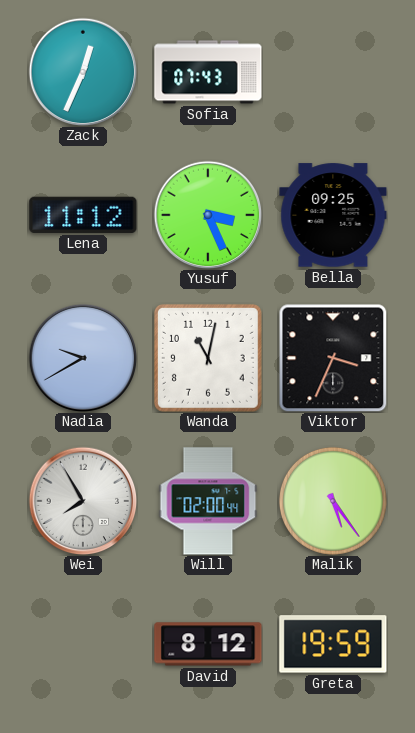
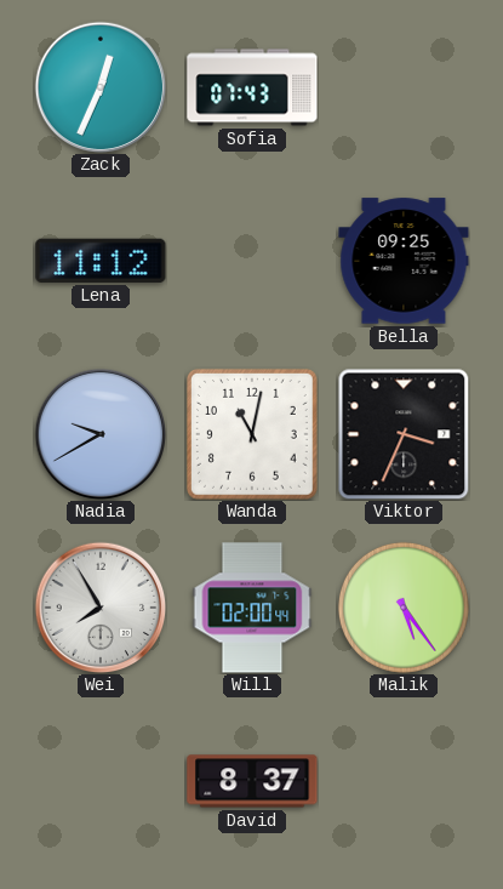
Yusuf: 3:26 -> none (208, 215)
David: 8:12 -> 8:37 (252, 781)
Greta: 19:59 -> none (333, 644)
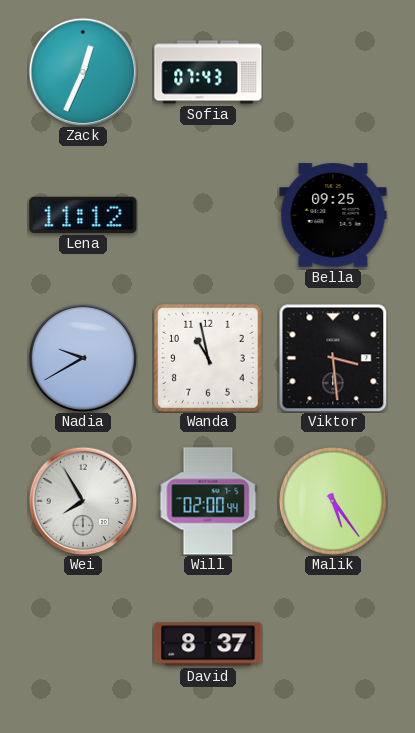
Wanda: 11:02 -> 10:58 (208, 358)
Viktor: 3:34 -> 3:29 (333, 358)
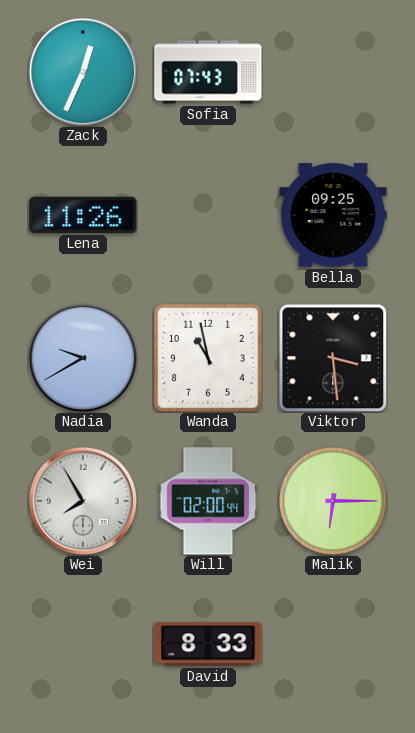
Lena: 11:12 -> 11:26 (83, 215)
Malik: 5:24 -> 6:15 (333, 501)
David: 8:37 -> 8:33 (208, 644)
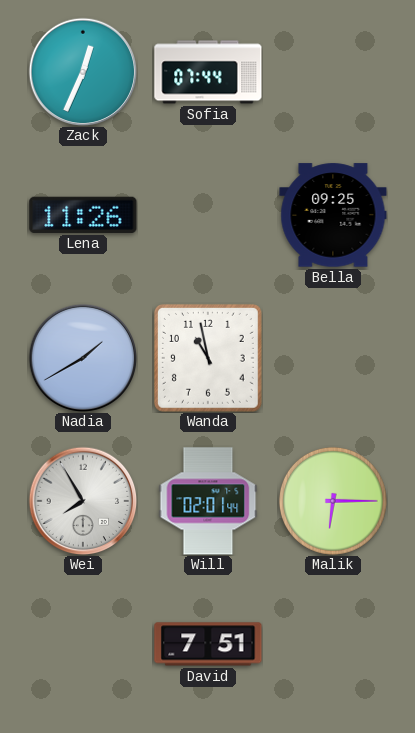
Sofia: 07:43 -> 07:44 (208, 72)
Nadia: 9:40 -> 1:40 (83, 358)
Viktor: 3:29 -> none (333, 358)
Will: 02:00 -> 02:01 (208, 501)
David: 8:33 -> 7:51 (208, 644)
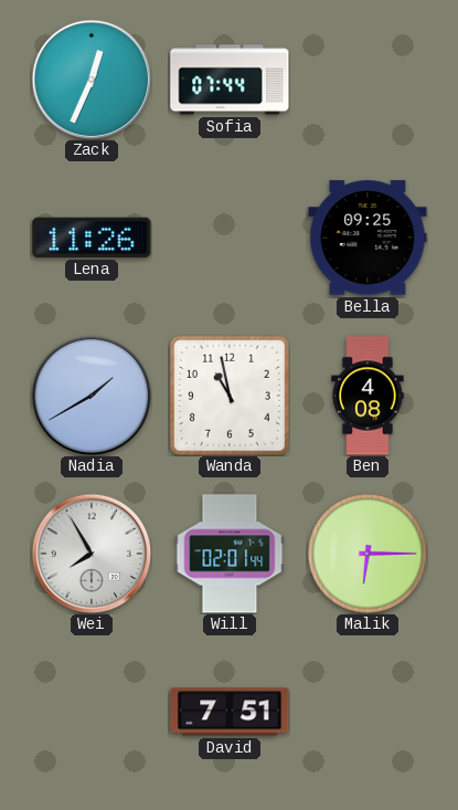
Ben: none -> 4:08 (368, 396)
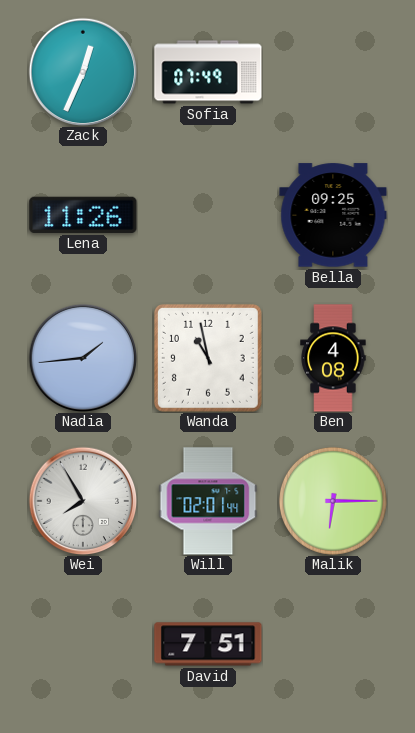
Sofia: 07:44 -> 07:49 (208, 72)
Nadia: 1:40 -> 1:44 (83, 358)
